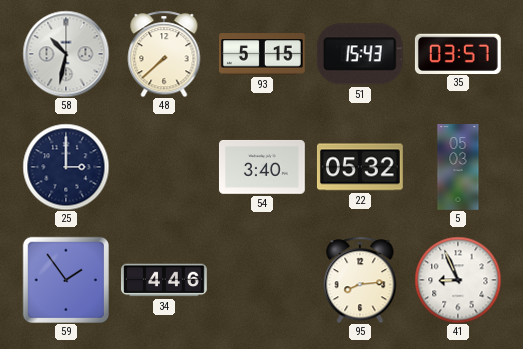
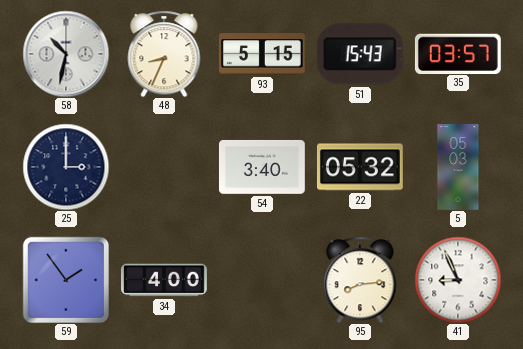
48: 7:38 -> 8:34 (164, 54)
34: 4:46 -> 4:00 (165, 280)
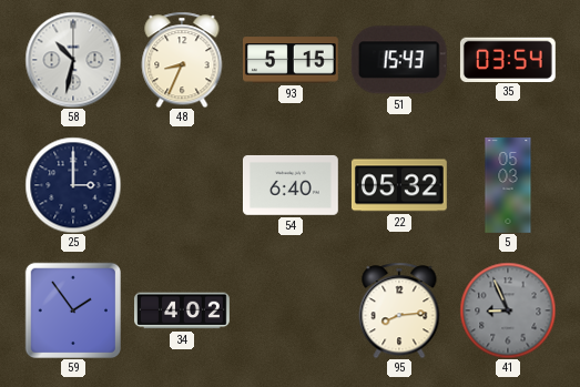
35: 03:57 -> 03:54 (508, 59)
54: 3:40 -> 6:40 (291, 185)
34: 4:00 -> 4:02 (183, 310)
41 dial: white -> grey (508, 310)
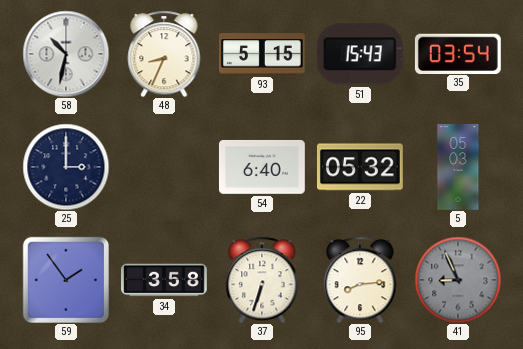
34: 4:02 -> 3:58 (165, 280)
37: none -> 6:33 (262, 280)
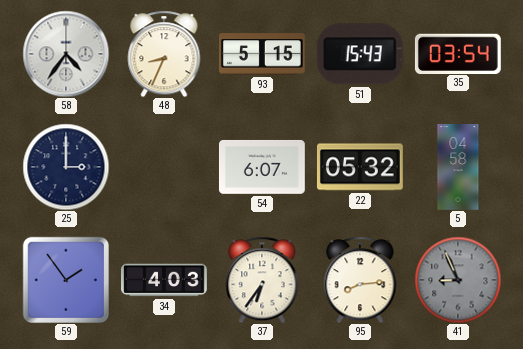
58: 10:32 -> 4:36 (66, 54)
54: 6:40 -> 6:07 (262, 167)
5: 05:03 -> 04:58 (458, 168)
34: 3:58 -> 4:03 (165, 280)
37: 6:33 -> 6:36 (262, 280)
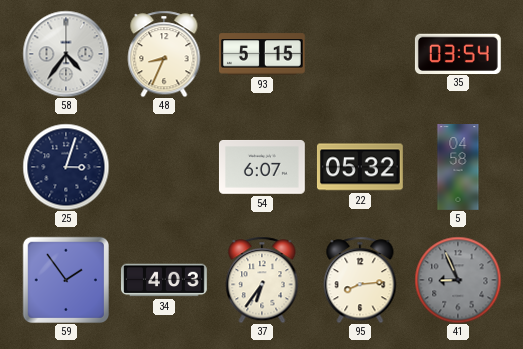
51: 15:43 -> none (360, 54)
25: 3:00 -> 3:03 (66, 167)
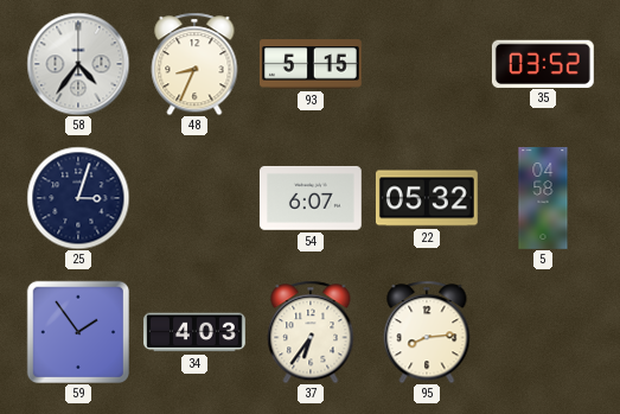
35: 03:54 -> 03:52 (543, 63)
41: 8:56 -> none (458, 280)
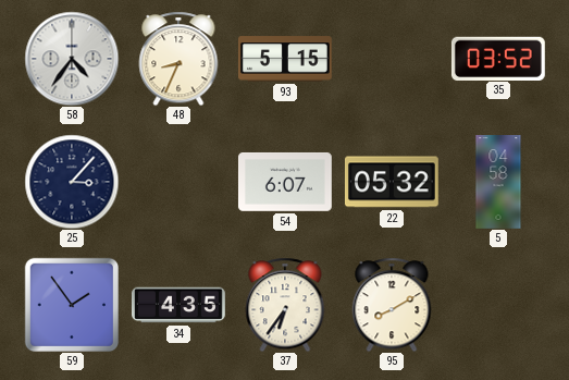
25: 3:03 -> 3:07 (72, 182)
34: 4:03 -> 4:35 (180, 305)
95: 8:14 -> 8:10 (392, 305)
